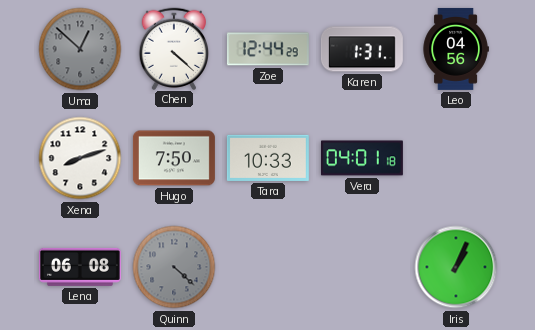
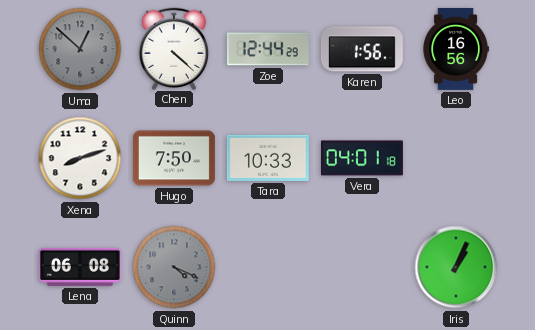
Karen: 1:31 -> 1:56 (362, 49)
Leo: 04:56 -> 16:56 (456, 49)
Quinn: 4:22 -> 4:19 (174, 267)
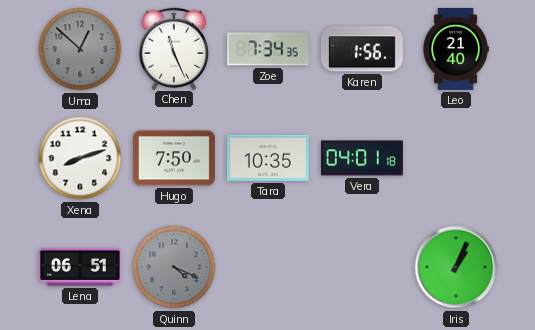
Chen: 4:22 -> 11:26 (173, 48)
Zoe: 12:44 -> 7:34 (268, 49)
Leo: 16:56 -> 21:40 (456, 49)
Tara: 10:33 -> 10:35 (268, 158)
Lena: 06:08 -> 06:51 (80, 267)
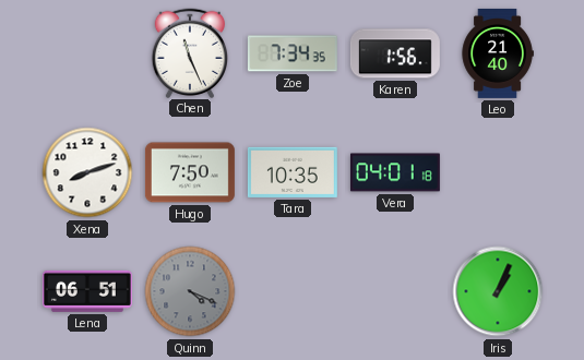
Uma: 12:52 -> none (80, 49)
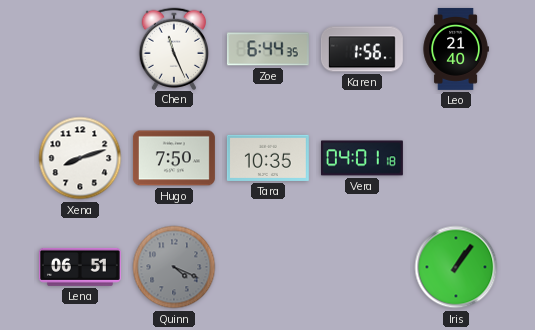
Zoe: 7:34 -> 6:44 (268, 49)
Iris: 1:04 -> 1:06 (456, 267)
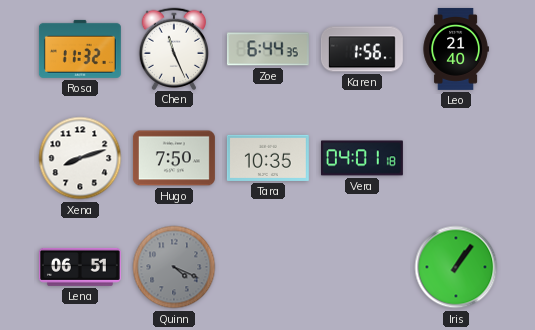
Rosa: none -> 11:32 (80, 49)
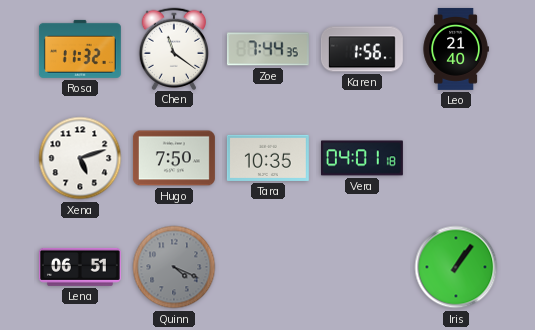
Chen: 11:26 -> 11:21 (173, 48)
Zoe: 6:44 -> 7:44 (268, 49)
Xena: 8:12 -> 5:12 (80, 158)
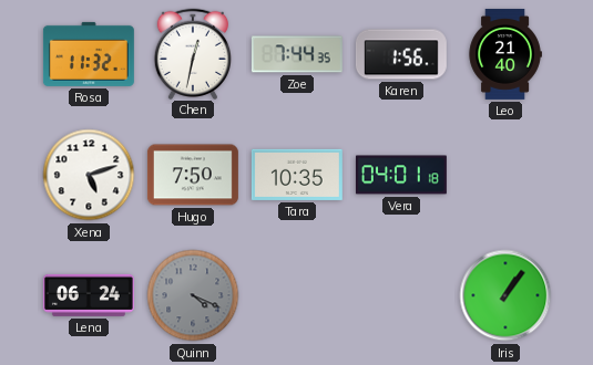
Chen: 11:21 -> 12:32 (192, 53)
Lena: 06:51 -> 06:24 (89, 295)
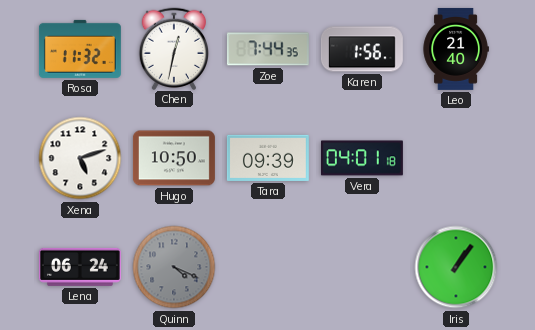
Hugo: 7:50 -> 10:50 (174, 158)
Tara: 10:35 -> 09:39 (268, 158)
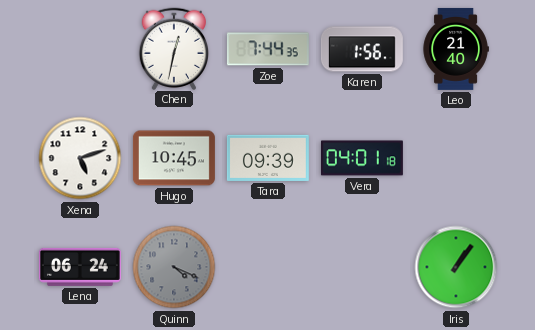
Rosa: 11:32 -> none (80, 49)
Hugo: 10:50 -> 10:45 (174, 158)
